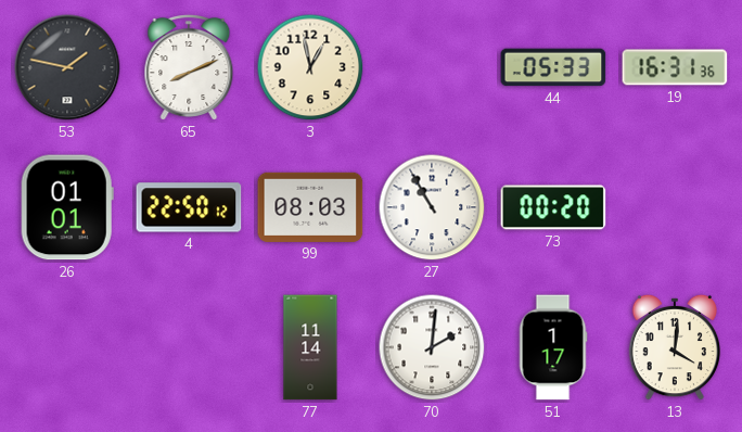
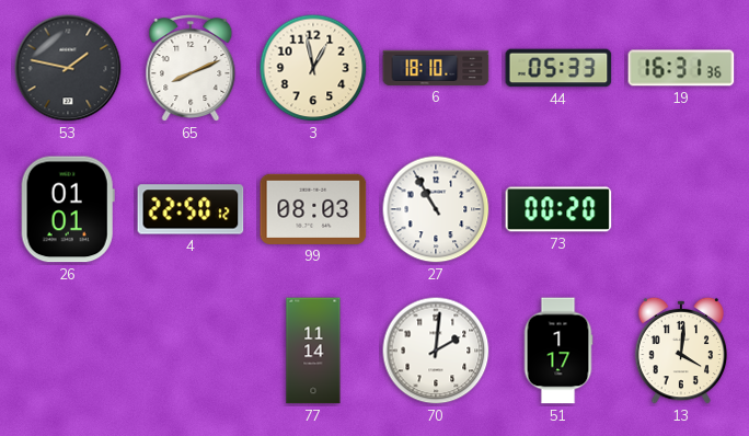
6: none -> 18:10 (436, 68)
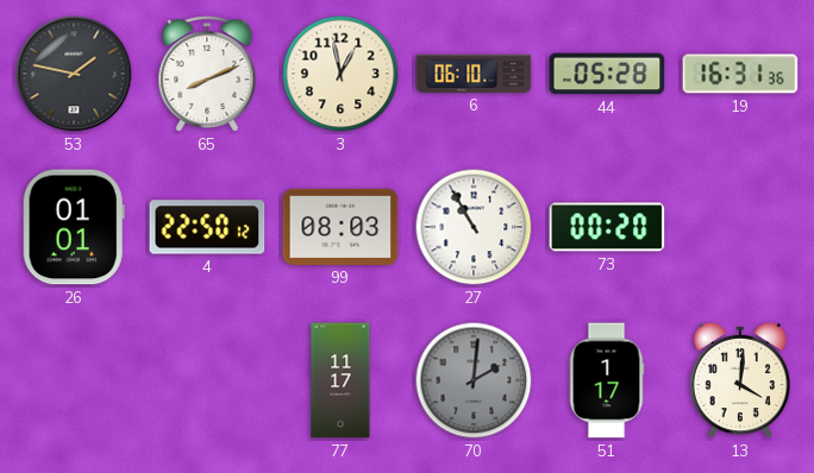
6: 18:10 -> 06:10 (474, 74)
44: 05:33 -> 05:28 (607, 74)
77: 11:14 -> 11:17 (340, 380)
70 dial: white -> grey (474, 380)
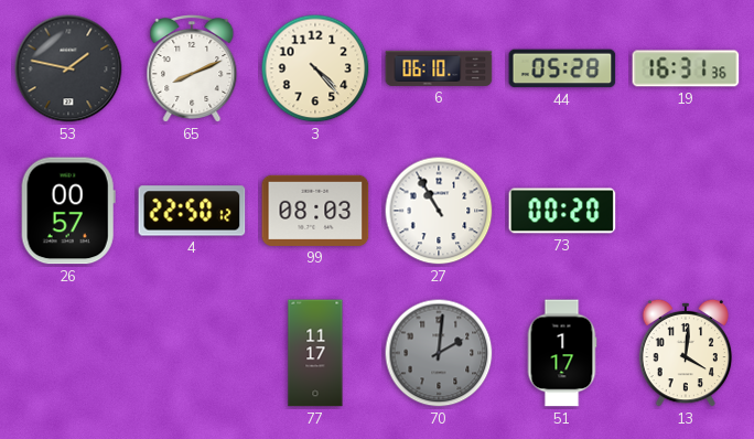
3: 12:58 -> 4:23 (315, 68)
26: 01:01 -> 00:57 (68, 211)
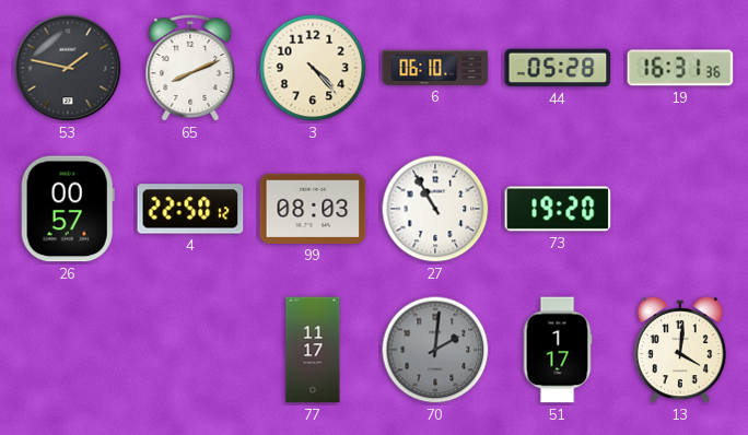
73: 00:20 -> 19:20 (558, 209)
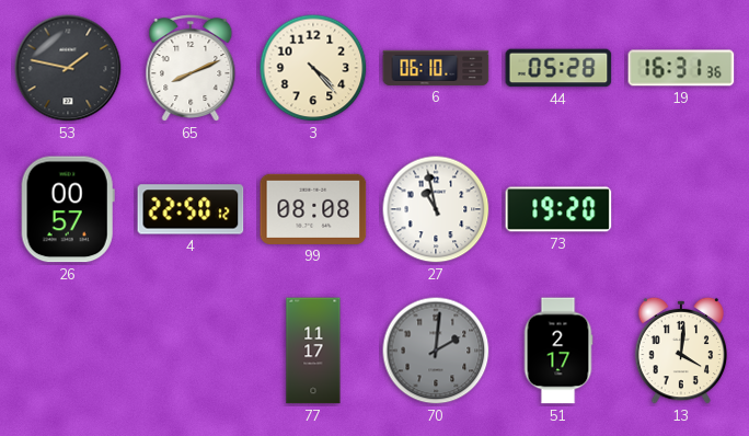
99: 08:03 -> 08:08 (313, 209)
27: 10:55 -> 10:58 (436, 209)
51: 1:17 -> 2:17 (558, 351)
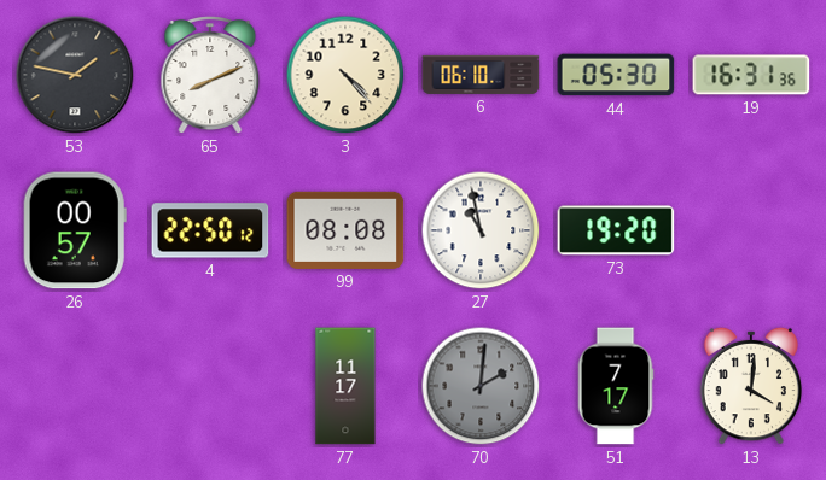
44: 05:28 -> 05:30 (616, 75)
51: 2:17 -> 7:17 (616, 386)
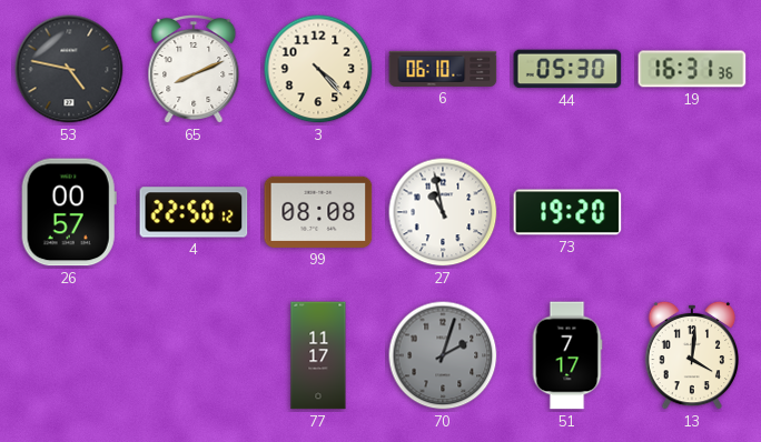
53: 1:47 -> 4:47 (69, 69)
70: 2:01 -> 2:03 (443, 355)
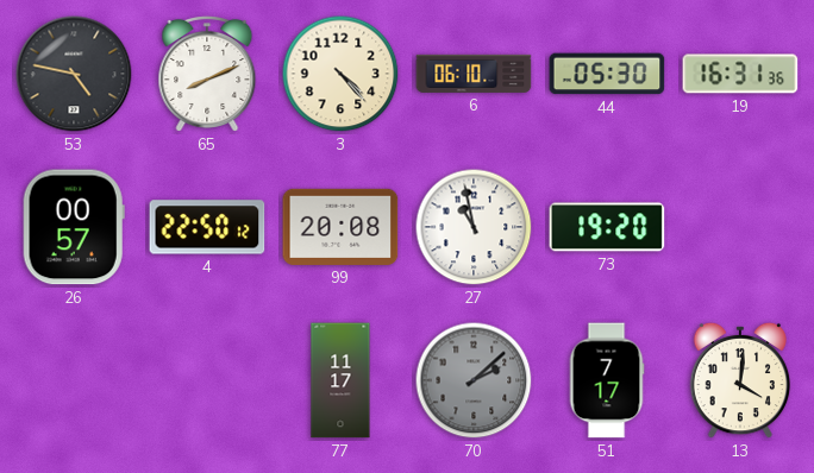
99: 08:08 -> 20:08 (340, 227)
70: 2:03 -> 2:08 (474, 380)
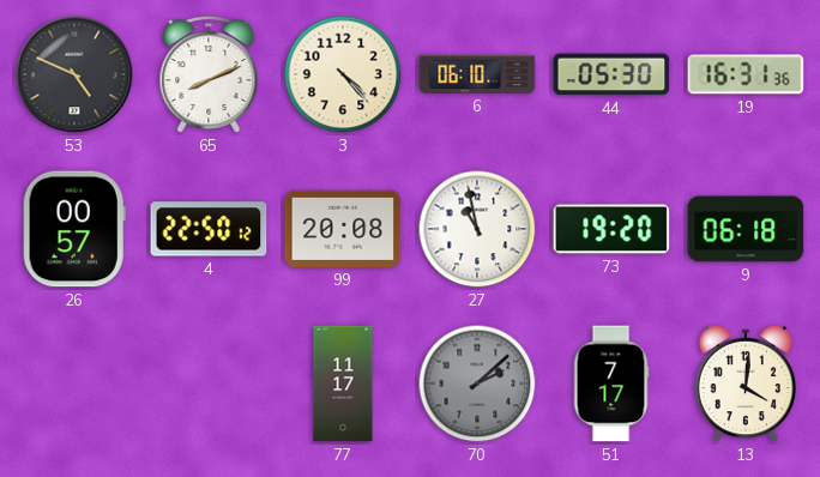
53: 4:47 -> 4:49 (74, 74)
9: none -> 06:18 (746, 229)
